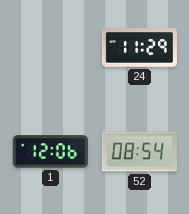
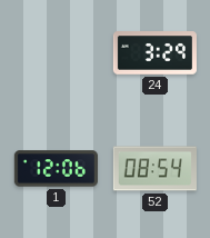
24: 11:29 -> 3:29 (154, 53)
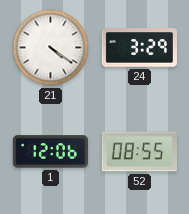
21: none -> 4:21 (51, 48)
52: 08:54 -> 08:55 (139, 152)
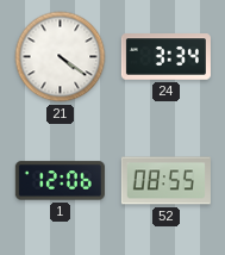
24: 3:29 -> 3:34 (165, 57)
